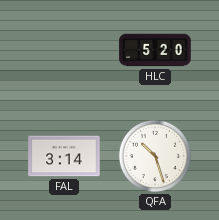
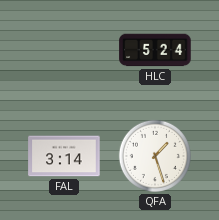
HLC: 5:20 -> 5:24 (155, 50)
QFA: 10:27 -> 1:27 (155, 156)
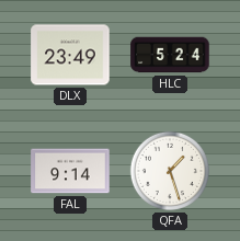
DLX: none -> 23:49 (70, 55)
FAL: 3:14 -> 9:14 (70, 171)
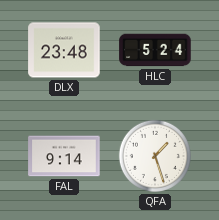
DLX: 23:49 -> 23:48 (64, 50)
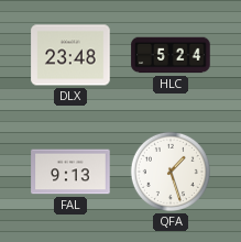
FAL: 9:14 -> 9:13 (70, 172)
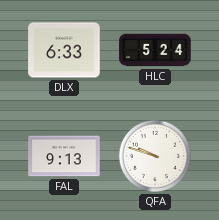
DLX: 23:48 -> 6:33 (64, 50)
QFA: 1:27 -> 9:48 (155, 156)
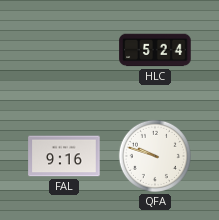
DLX: 6:33 -> none (64, 50)
FAL: 9:13 -> 9:16 (64, 156)
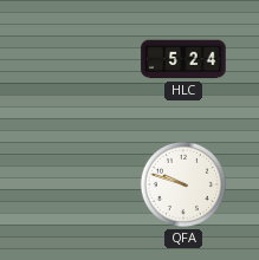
FAL: 9:16 -> none (64, 156)
